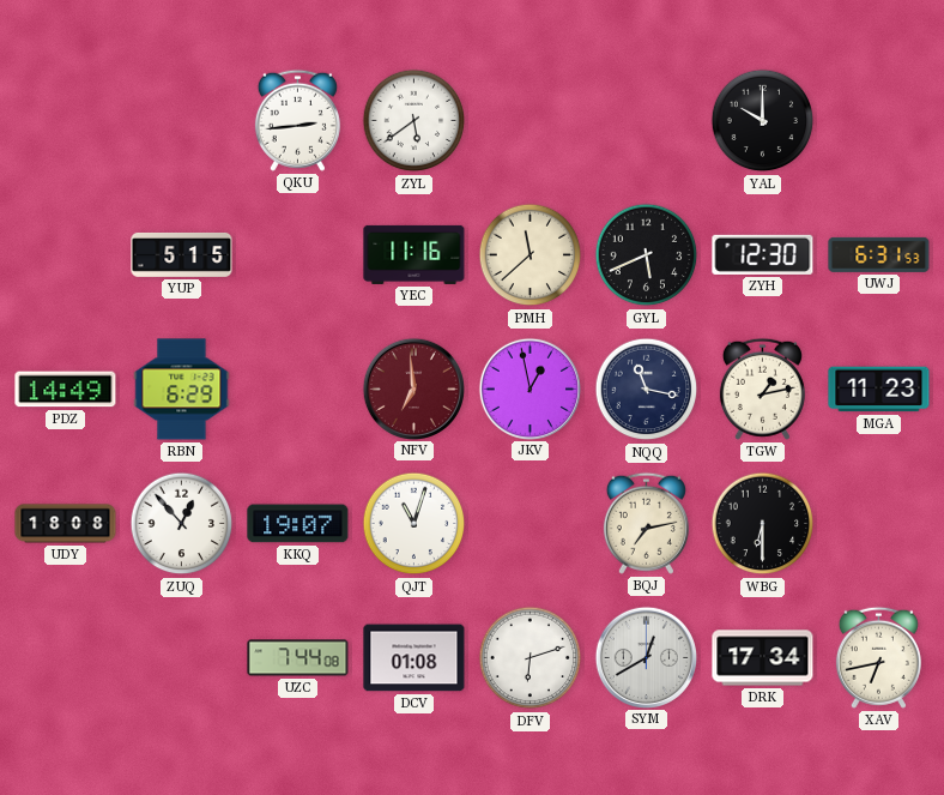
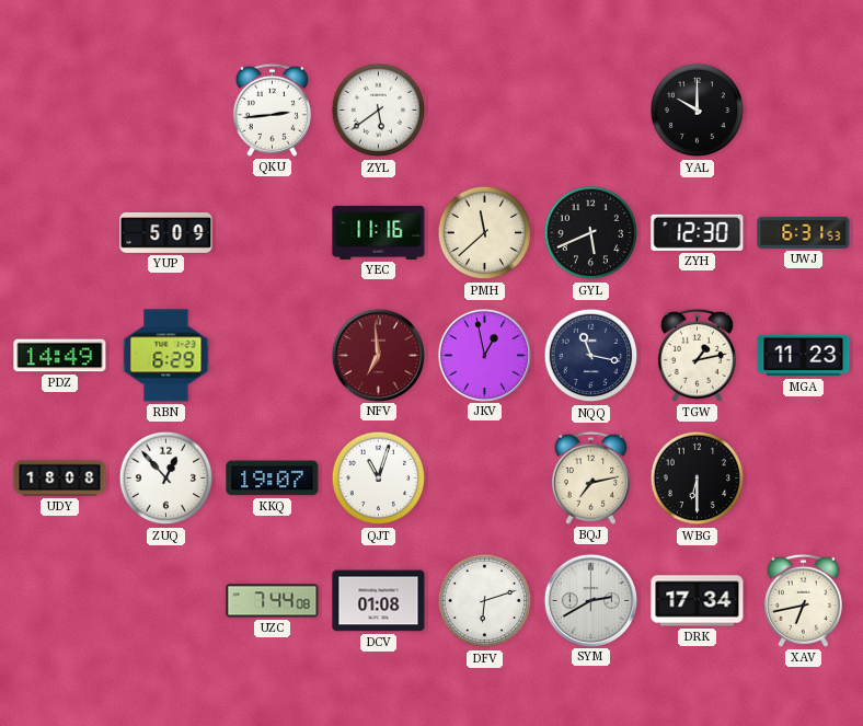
YUP: 5:15 -> 5:09 (166, 232)
SYM: 12:40 -> 2:40 (590, 600)
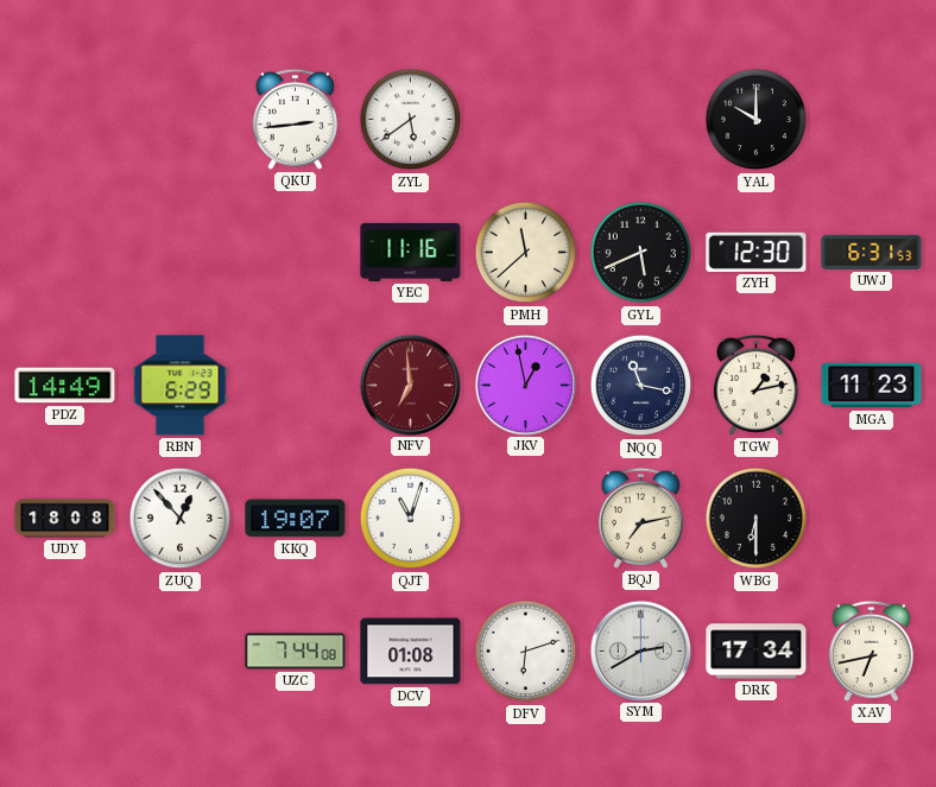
YUP: 5:09 -> none (166, 232)
